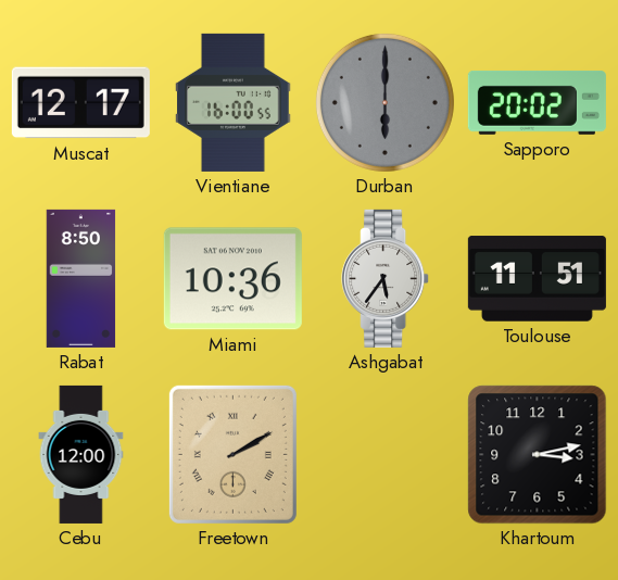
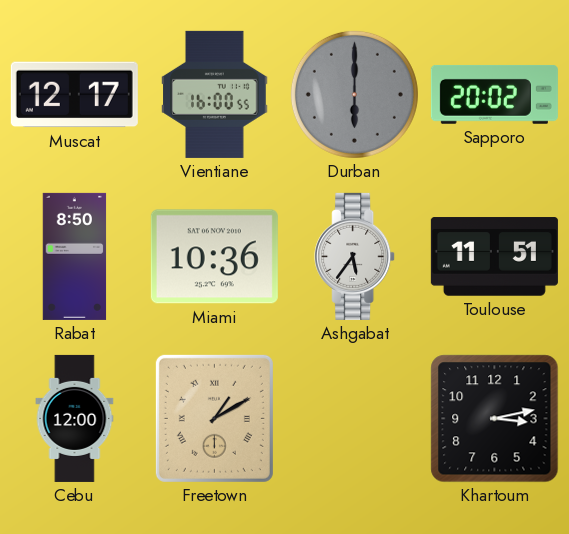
Freetown: 2:10 -> 1:10 (214, 418)
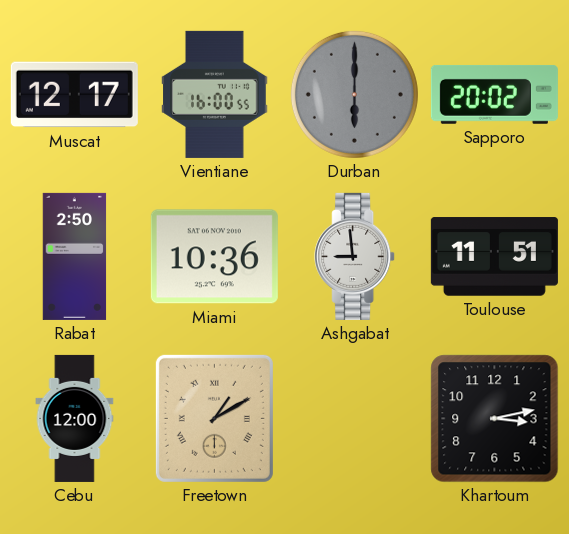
Rabat: 8:50 -> 2:50 (75, 256)
Ashgabat: 5:36 -> 8:59 (355, 256)
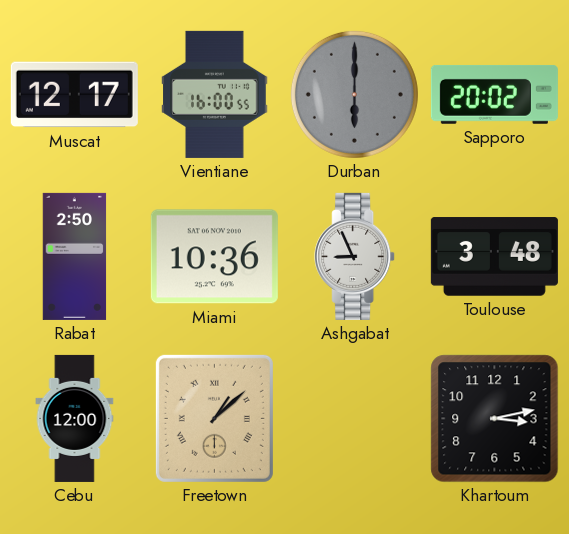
Ashgabat: 8:59 -> 8:56 (355, 256)
Toulouse: 11:51 -> 3:48 (494, 257)
Freetown: 1:10 -> 1:08 (214, 418)
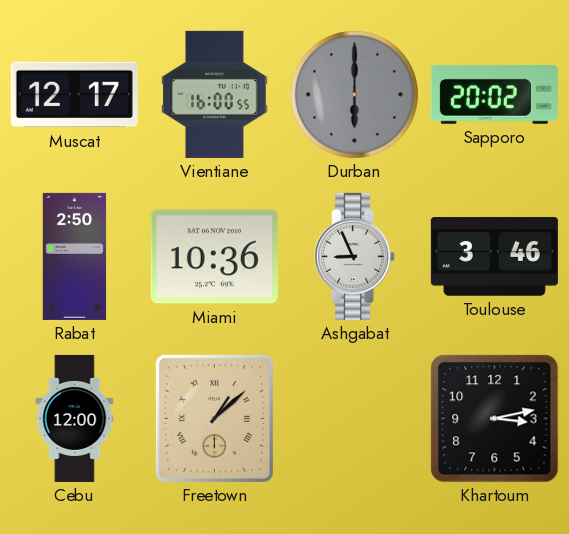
Toulouse: 3:48 -> 3:46 (494, 257)
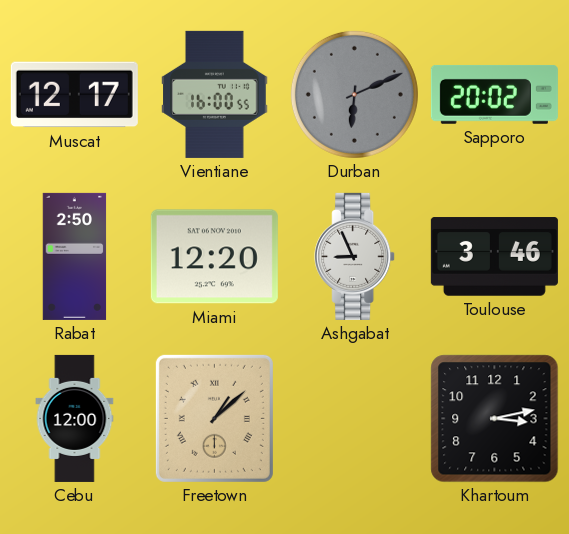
Durban: 6:00 -> 6:11 (354, 94)
Miami: 10:36 -> 12:20 (214, 257)
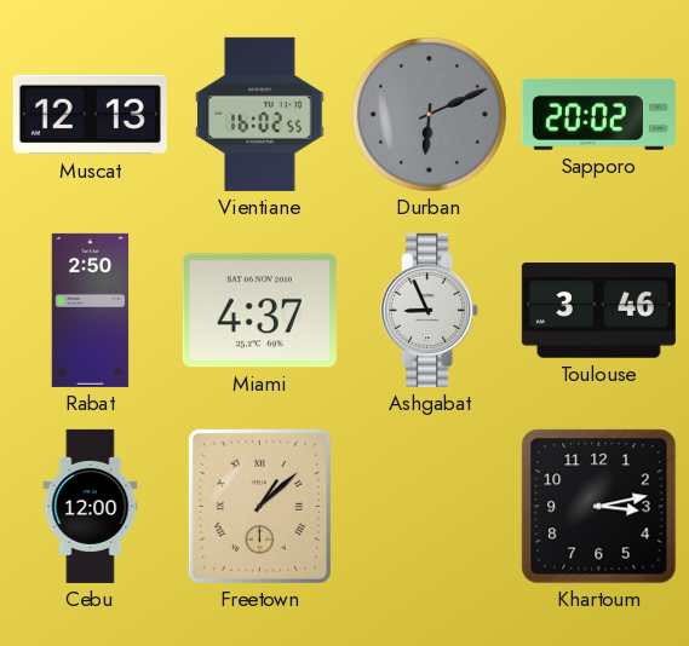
Muscat: 12:17 -> 12:13 (90, 115)
Vientiane: 16:00 -> 16:02 (260, 114)
Miami: 12:20 -> 4:37 (259, 311)
